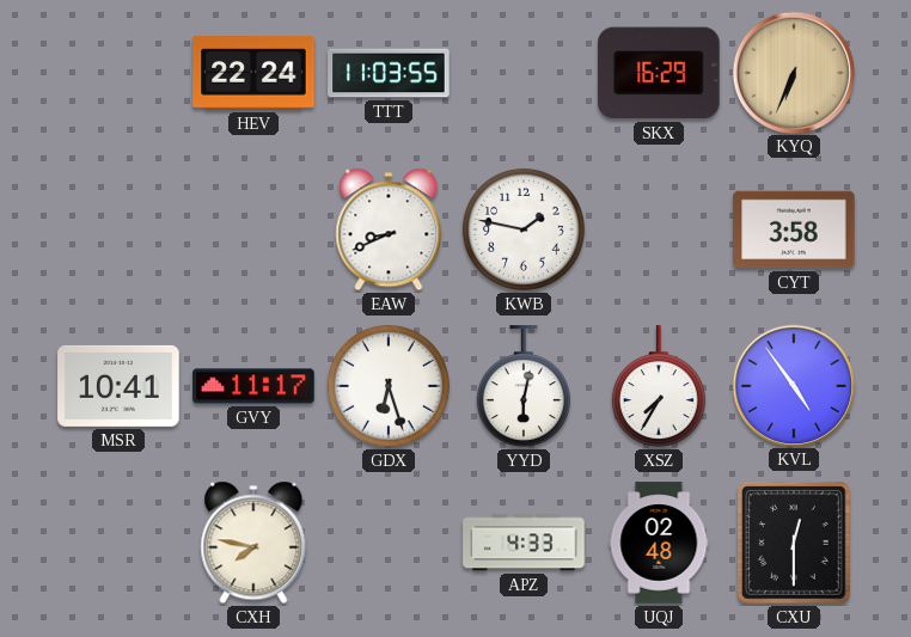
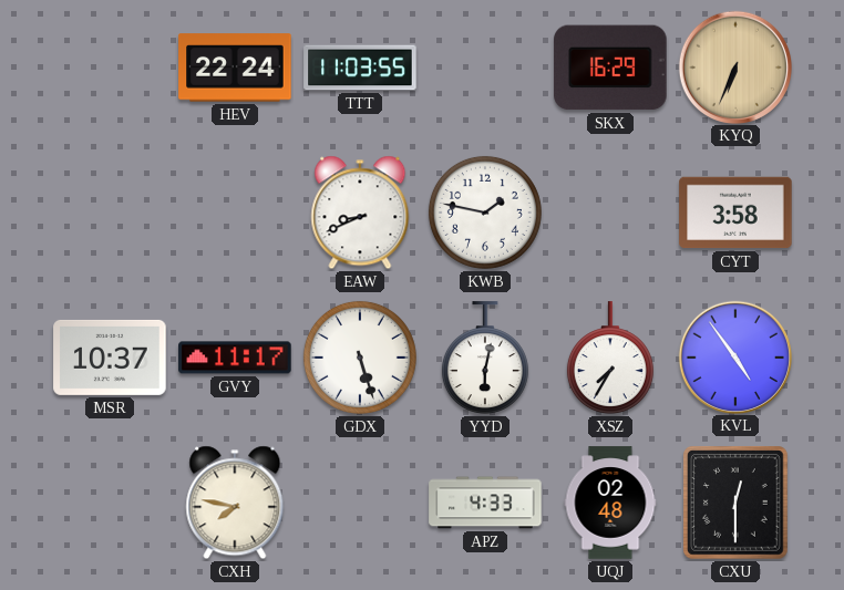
MSR: 10:41 -> 10:37 (110, 358)
GDX: 6:27 -> 5:27 (360, 358)
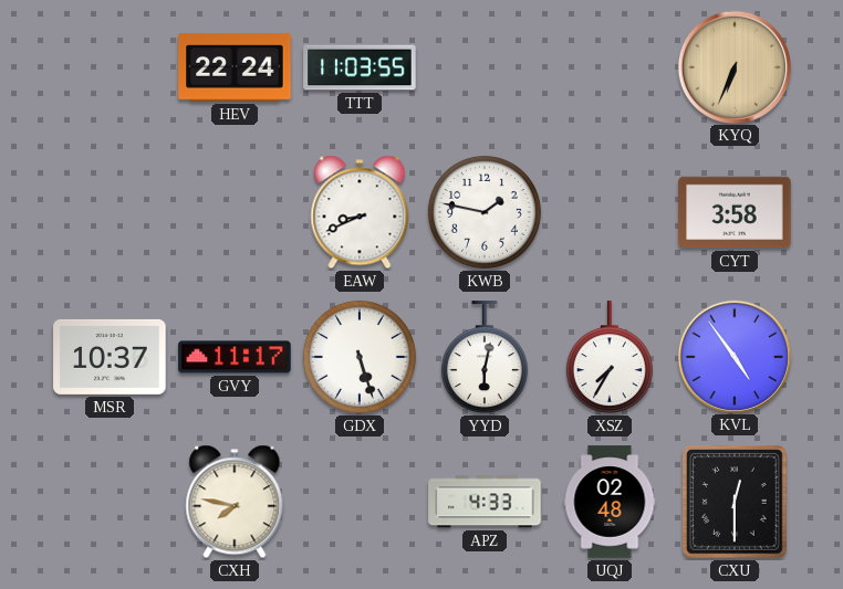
SKX: 16:29 -> none (610, 68)
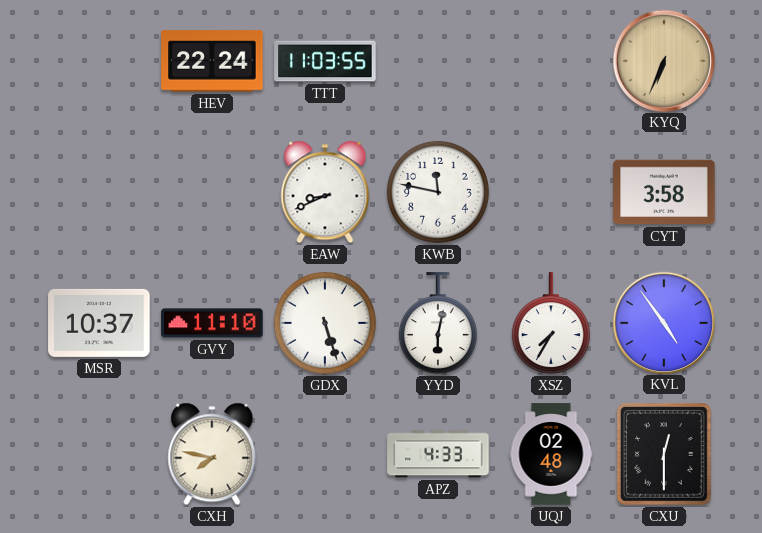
KWB: 1:47 -> 11:47 (438, 192)
GVY: 11:17 -> 11:10 (212, 323)
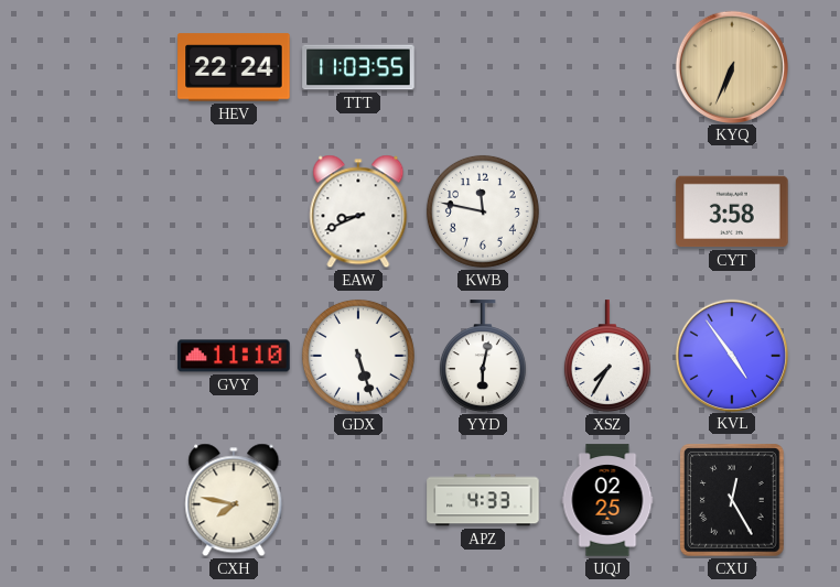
MSR: 10:37 -> none (99, 323)
UQJ: 02:48 -> 02:25 (607, 500)
CXU: 12:30 -> 12:25 (733, 501)
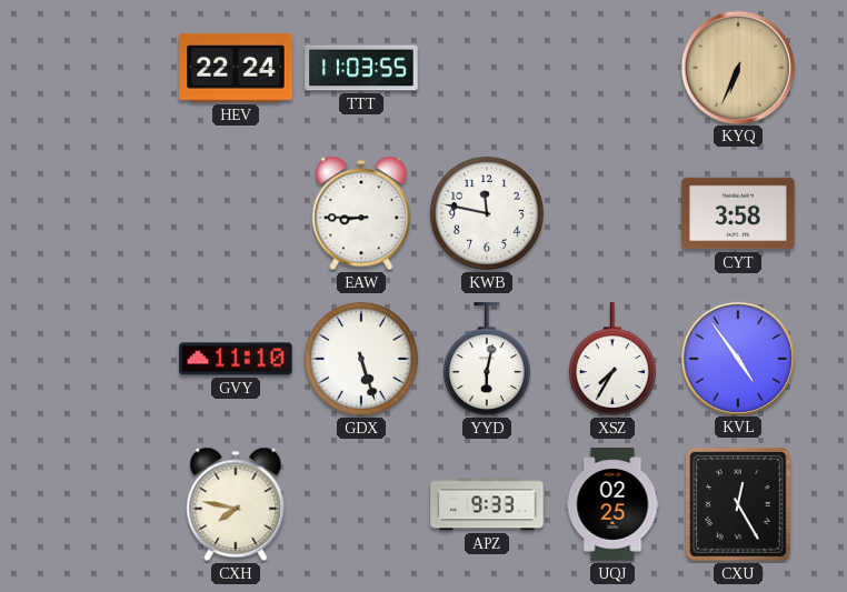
EAW: 8:41 -> 8:45 (361, 213)
APZ: 4:33 -> 9:33 (487, 504)
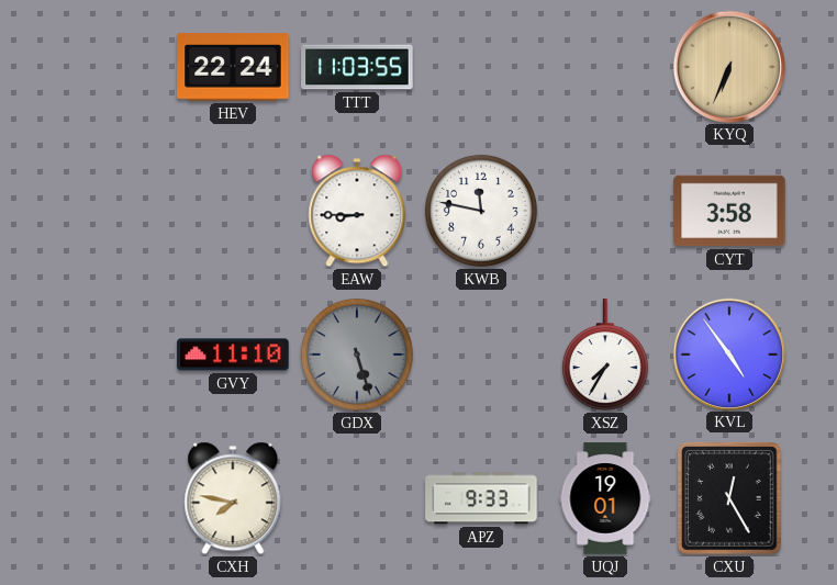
GDX dial: white -> grey (357, 355)
YYD: 6:02 -> none (487, 360)
UQJ: 02:25 -> 19:01 (605, 498)
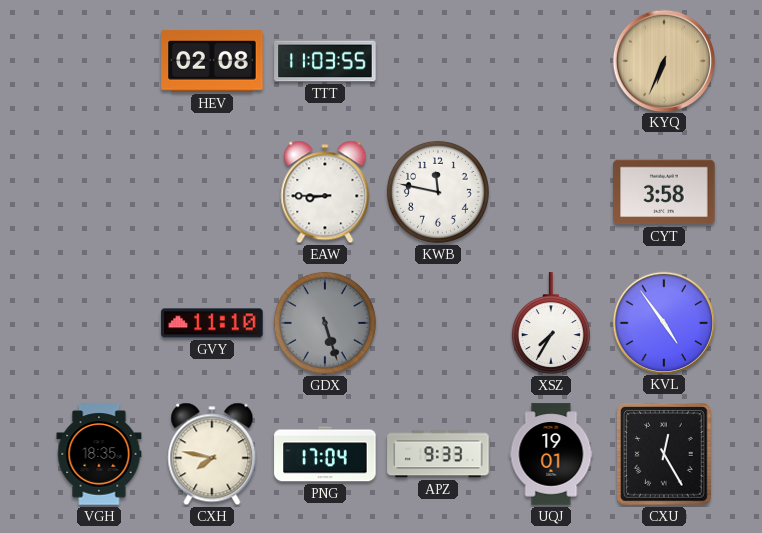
HEV: 22:24 -> 02:08 (212, 61)
VGH: none -> 18:35 (99, 454)
PNG: none -> 17:04 (325, 454)
